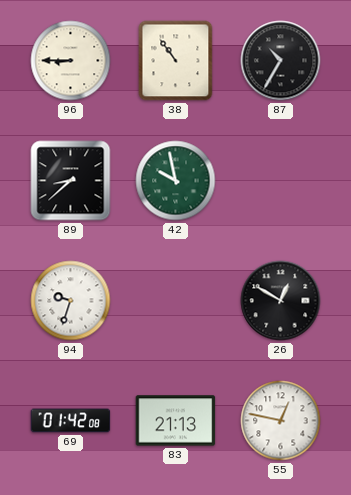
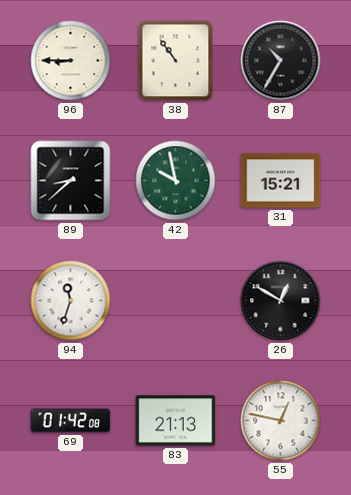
31: none -> 15:21 (281, 181)
94: 9:33 -> 11:33 (71, 301)
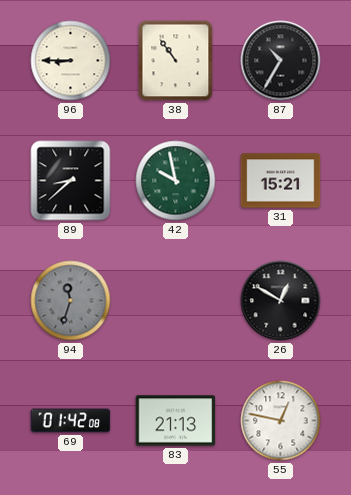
94 dial: white -> grey (71, 301)
